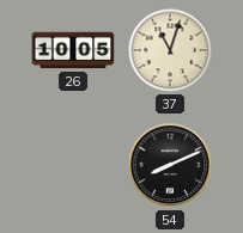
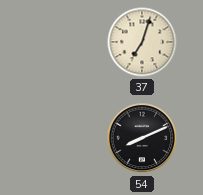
26: 10:05 -> none (73, 50)
37: 11:03 -> 7:03 (142, 42)
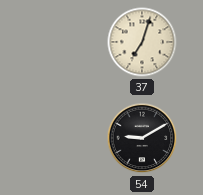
54: 8:11 -> 9:10 (142, 138)
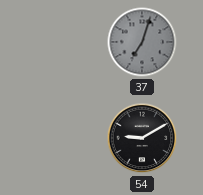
37 dial: cream -> grey (142, 42)
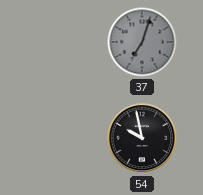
54: 9:10 -> 9:58 (142, 138)
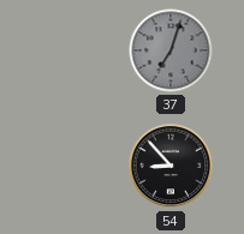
54: 9:58 -> 8:53 (171, 166)
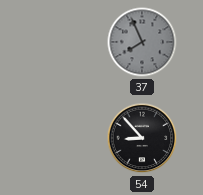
37: 7:03 -> 7:56 (142, 42)
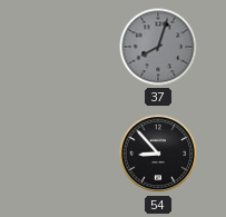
37: 7:56 -> 8:03 (158, 47)
